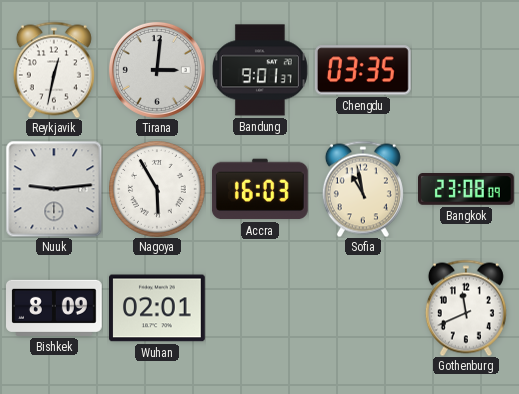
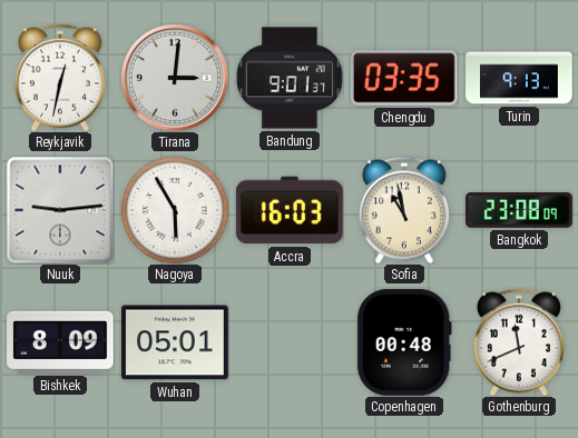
Turin: none -> 9:13 (519, 78)
Wuhan: 02:01 -> 05:01 (176, 342)
Copenhagen: none -> 00:48 (404, 342)
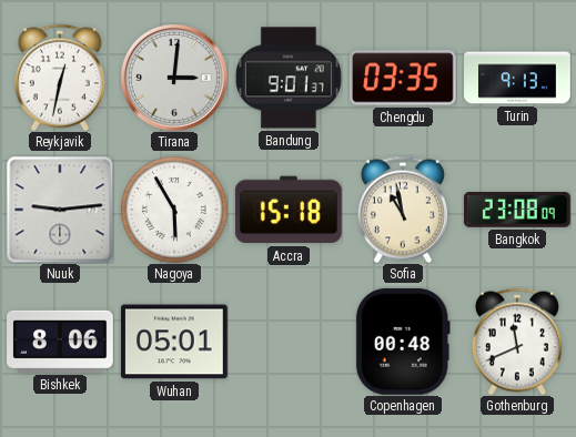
Accra: 16:03 -> 15:18 (289, 210)
Bishkek: 8:09 -> 8:06 (61, 342)
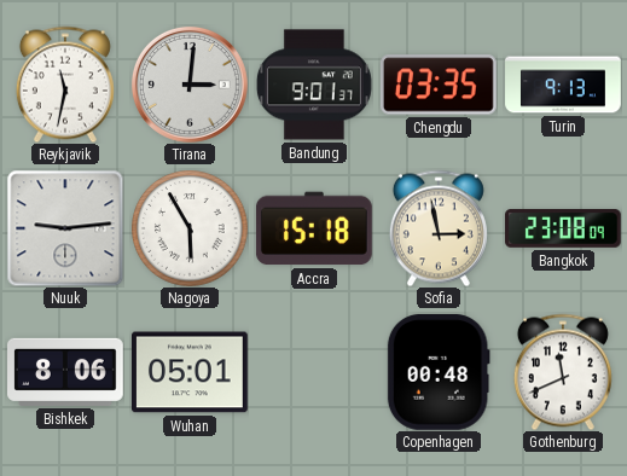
Reykjavik: 12:32 -> 11:32 (65, 85)
Sofia: 10:58 -> 2:58 (439, 228)
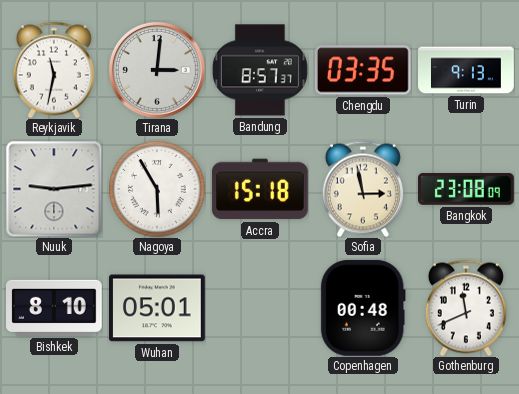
Bandung: 9:01 -> 8:57 (260, 70)
Bishkek: 8:06 -> 8:10 (55, 308)
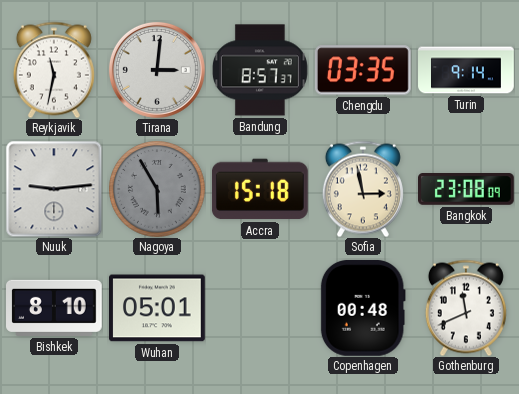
Turin: 9:13 -> 9:14 (466, 70)
Nagoya dial: white -> grey (157, 189)
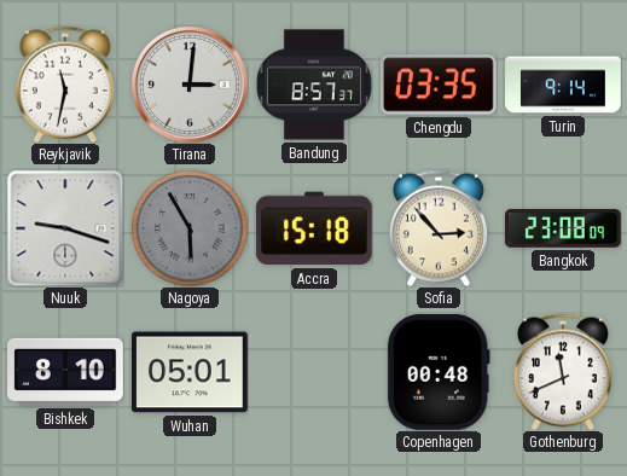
Nuuk: 9:14 -> 9:18 (65, 228)
Sofia: 2:58 -> 2:53 (439, 228)
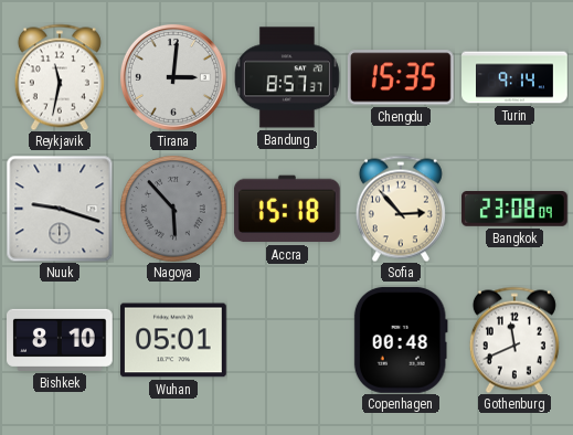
Chengdu: 03:35 -> 15:35 (401, 77)
Nagoya: 5:55 -> 5:53 (173, 209)
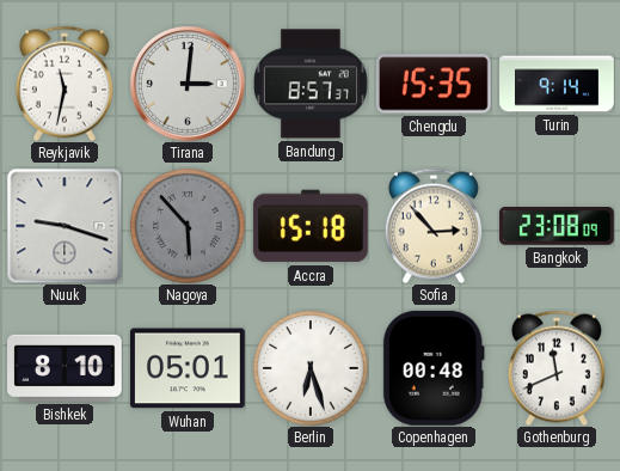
Berlin: none -> 6:27 (311, 368)
